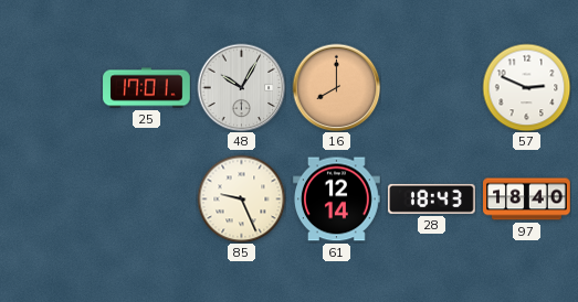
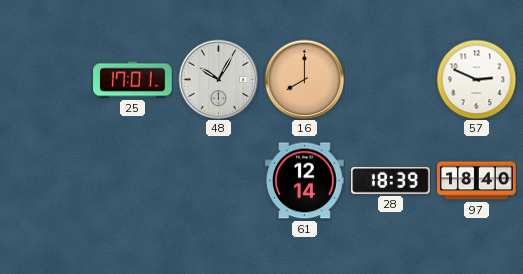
85: 9:26 -> none (241, 198)
28: 18:43 -> 18:39 (391, 180)
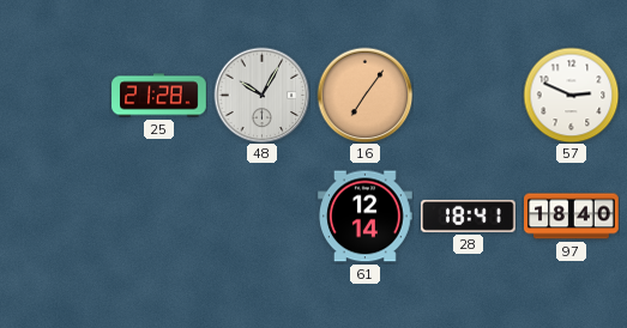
25: 17:01 -> 21:28 (159, 96)
16: 8:00 -> 7:06 (364, 95)
28: 18:39 -> 18:41 (469, 215)
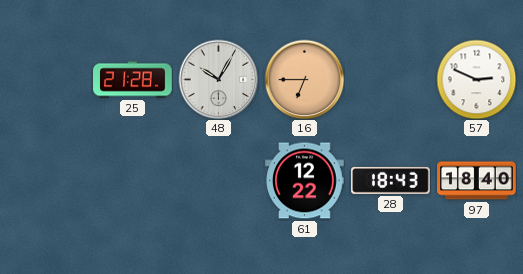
16: 7:06 -> 6:45 (304, 79)
61: 12:14 -> 12:22 (305, 181)
28: 18:41 -> 18:43 (391, 180)
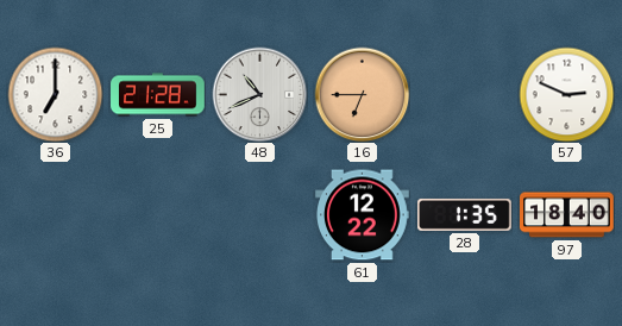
36: none -> 7:00 (55, 94)
48: 10:05 -> 10:41 (259, 94)
28: 18:43 -> 1:35 (465, 214)
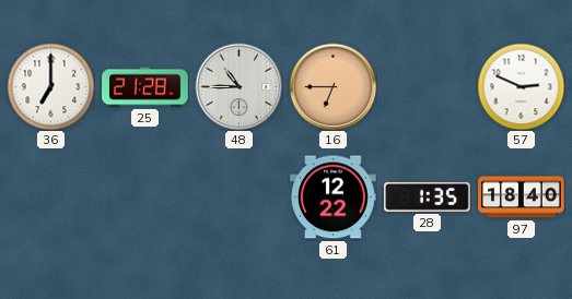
48: 10:41 -> 10:45 (238, 86)
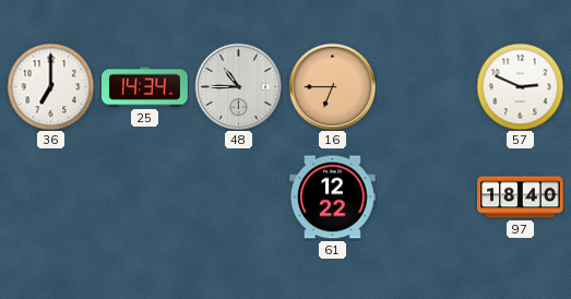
25: 21:28 -> 14:34 (145, 87)
28: 1:35 -> none (428, 196)
